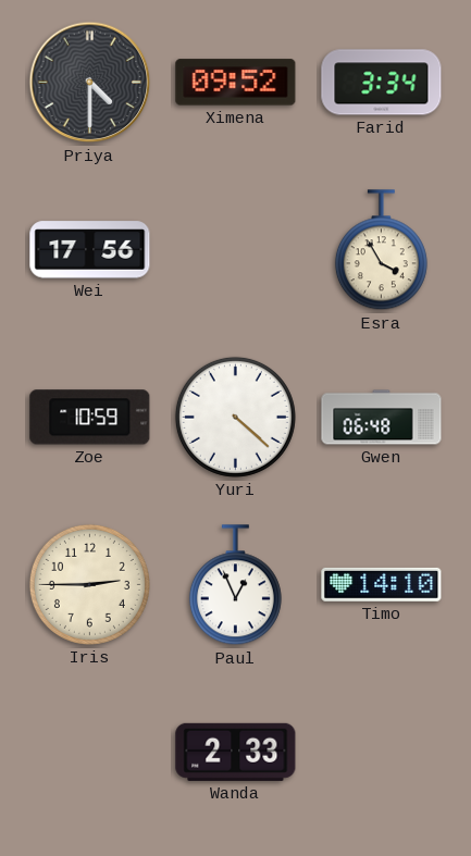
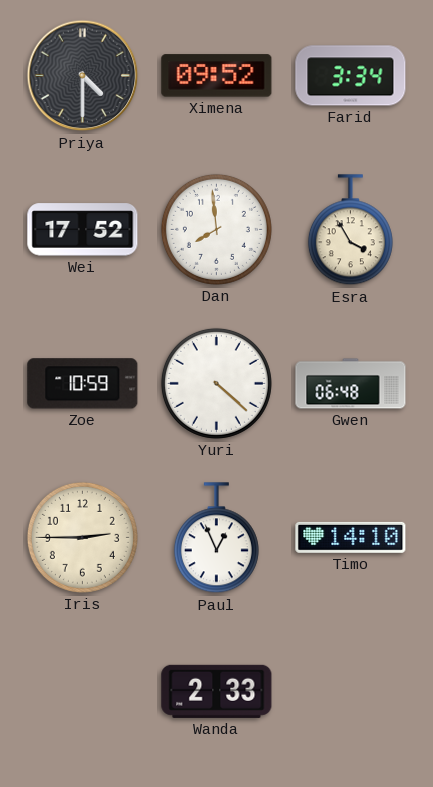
Wei: 17:56 -> 17:52 (83, 230)
Dan: none -> 7:59 (216, 229)
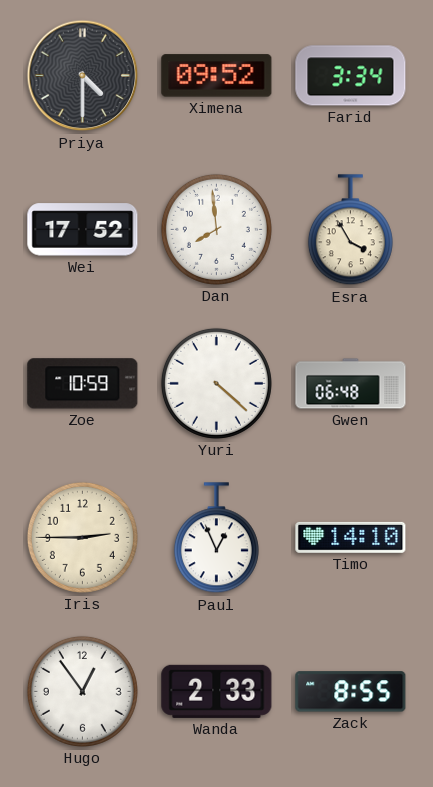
Hugo: none -> 12:54 (82, 691)
Zack: none -> 8:55 (351, 692)
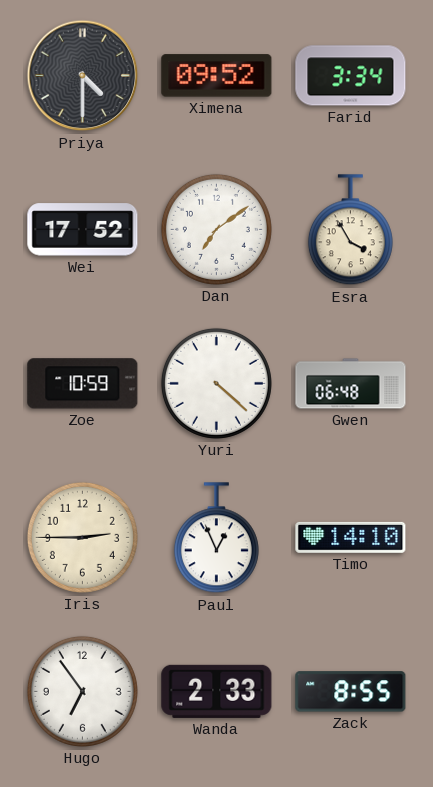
Dan: 7:59 -> 7:09 (216, 229)
Hugo: 12:54 -> 6:54 (82, 691)
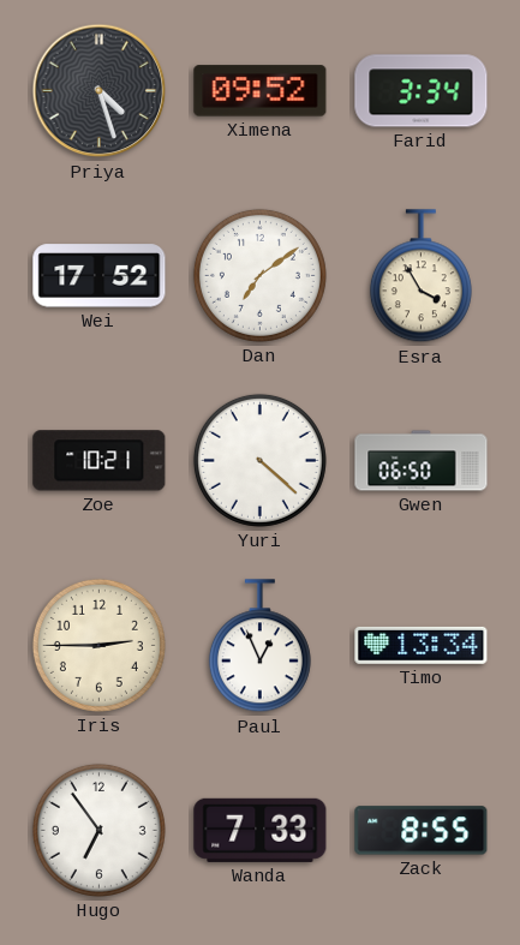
Priya: 4:30 -> 4:27 (100, 91)
Zoe: 10:59 -> 10:21 (100, 461)
Gwen: 06:48 -> 06:50 (422, 461)
Timo: 14:10 -> 13:34 (422, 645)
Wanda: 2:33 -> 7:33 (261, 830)
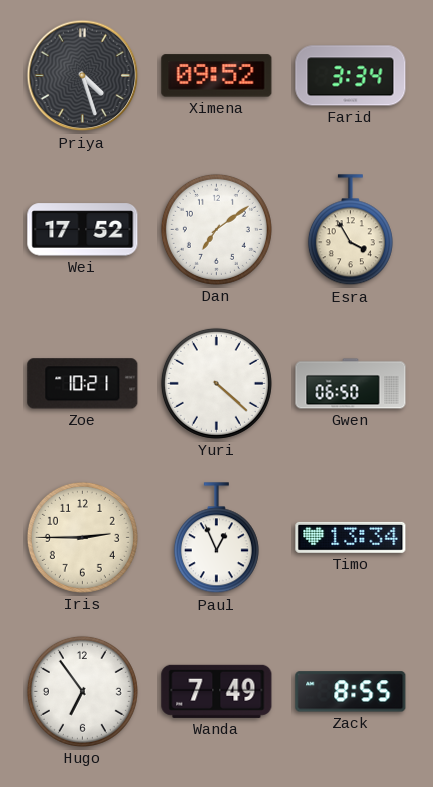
Wanda: 7:33 -> 7:49 (217, 691)
